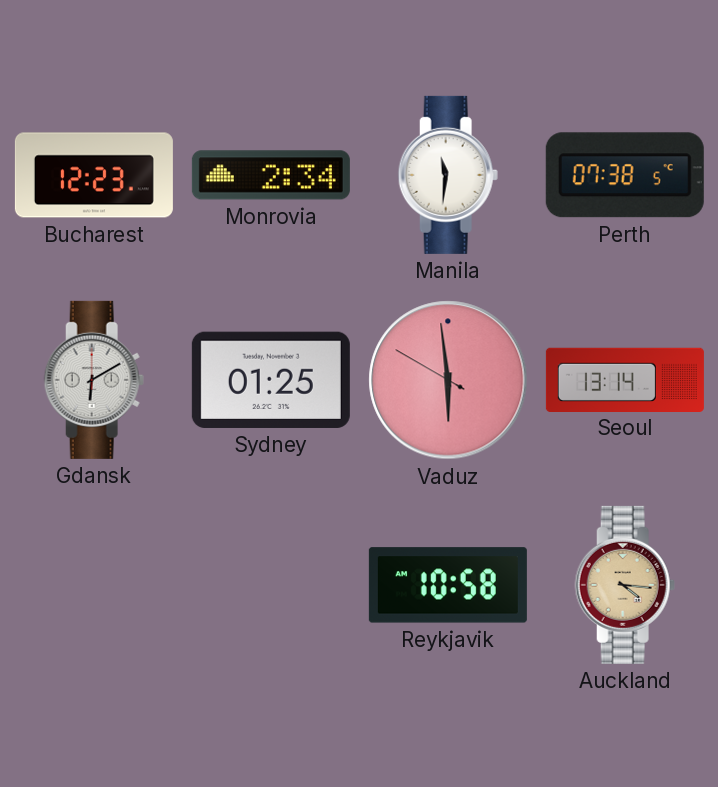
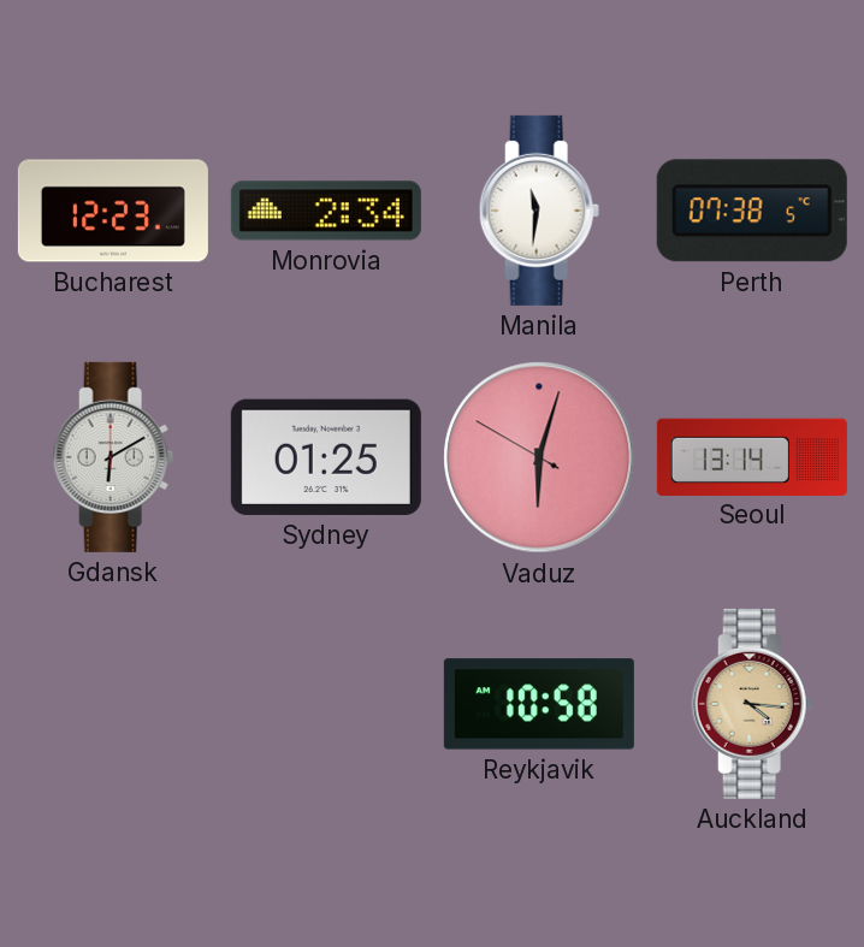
Vaduz: 5:58 -> 6:02 (539, 457)
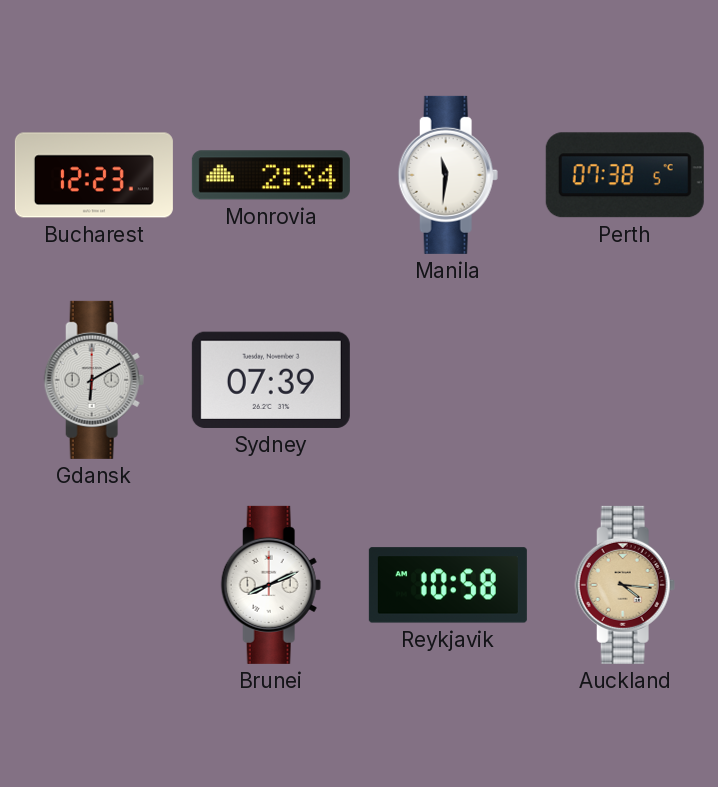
Sydney: 01:25 -> 07:39 (271, 380)
Vaduz: 6:02 -> none (539, 457)
Seoul: 13:14 -> none (752, 456)
Brunei: none -> 8:11 (271, 585)
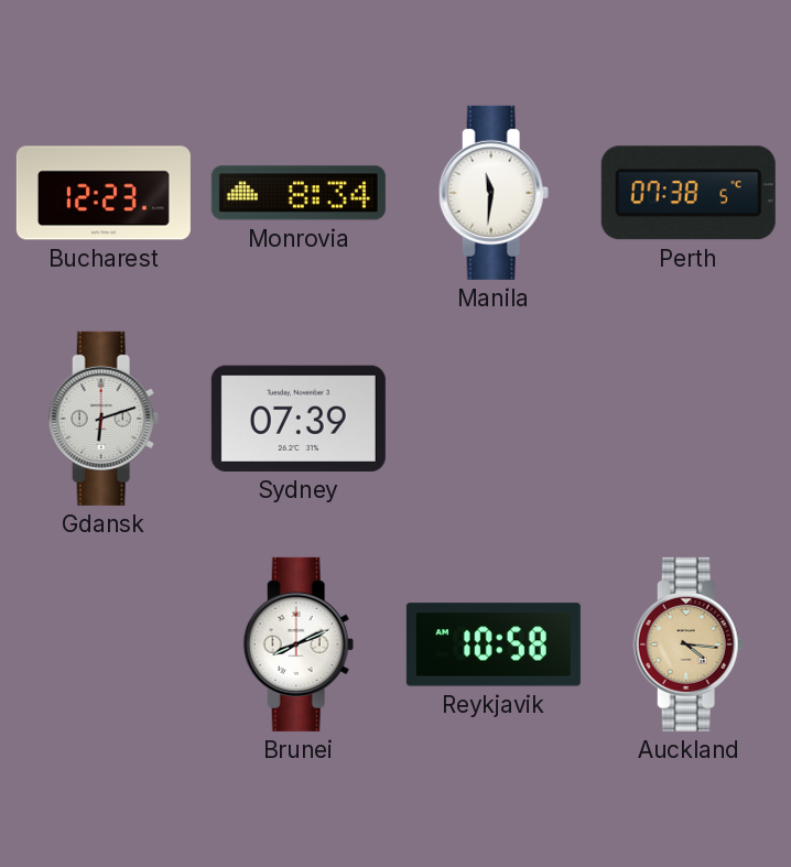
Monrovia: 2:34 -> 8:34 (299, 193)
Gdansk: 6:10 -> 6:12 (104, 419)
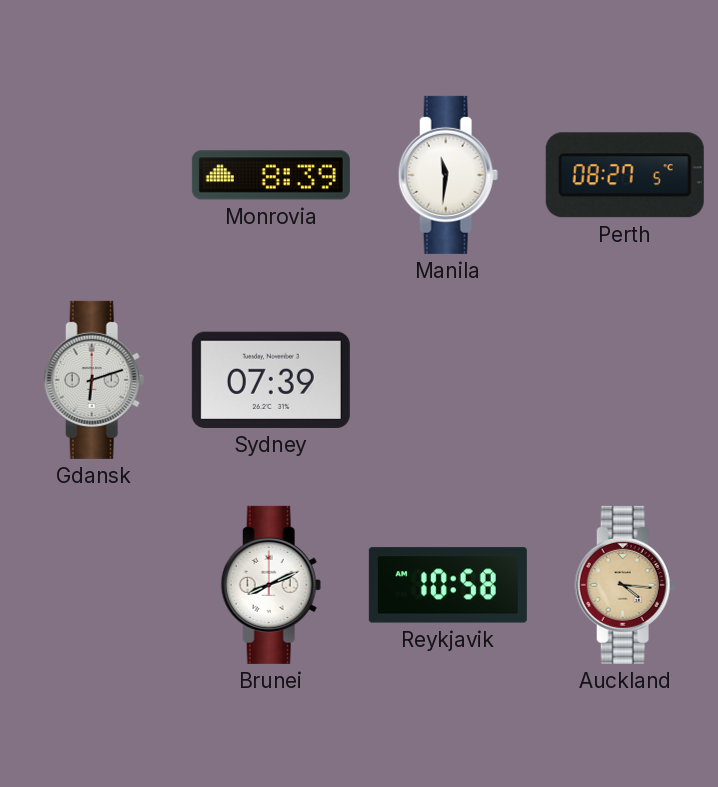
Bucharest: 12:23 -> none (104, 193)
Monrovia: 8:34 -> 8:39 (271, 175)
Perth: 07:38 -> 08:27 (625, 175)
